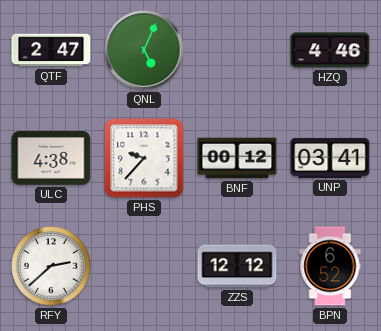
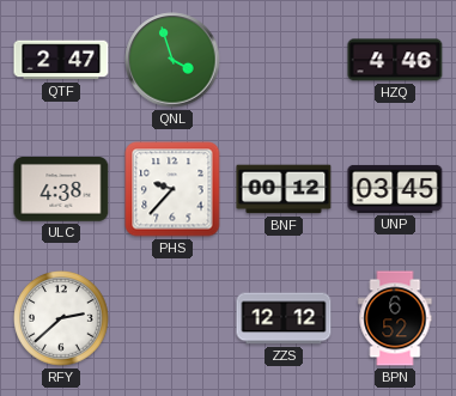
QNL: 5:04 -> 3:57 (172, 60)
UNP: 03:41 -> 03:45 (395, 189)
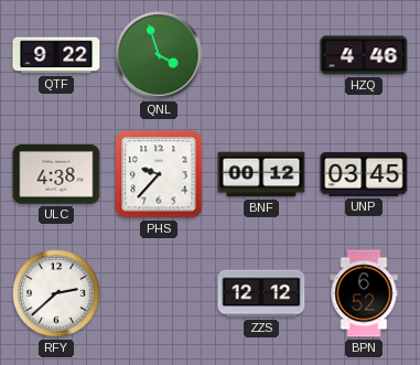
QTF: 2:47 -> 9:22 (56, 55)
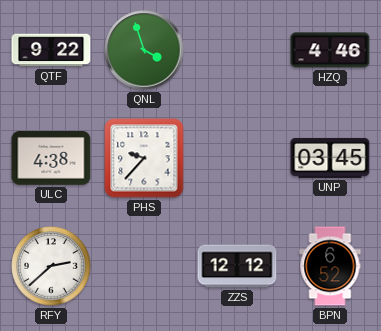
BNF: 00:12 -> none (261, 174)
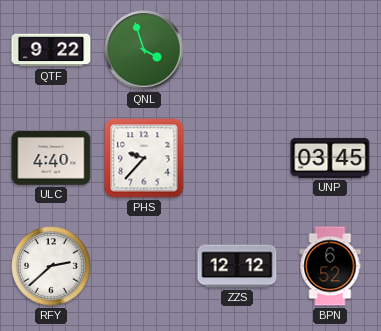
HZQ: 4:46 -> none (330, 50)
ULC: 4:38 -> 4:40 (51, 158)
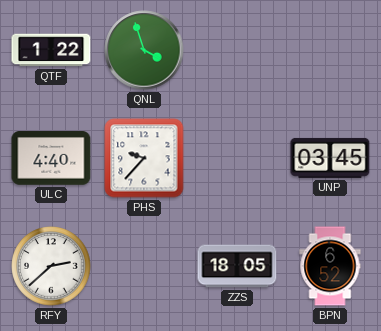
QTF: 9:22 -> 1:22 (51, 50)
ZZS: 12:12 -> 18:05 (237, 266)
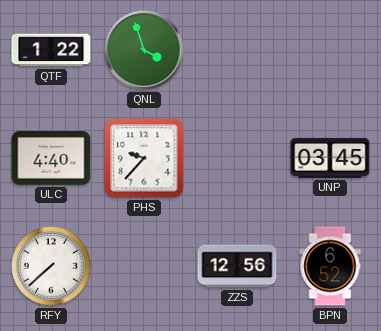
RFY: 2:38 -> 7:38 (51, 266)
ZZS: 18:05 -> 12:56 (237, 266)
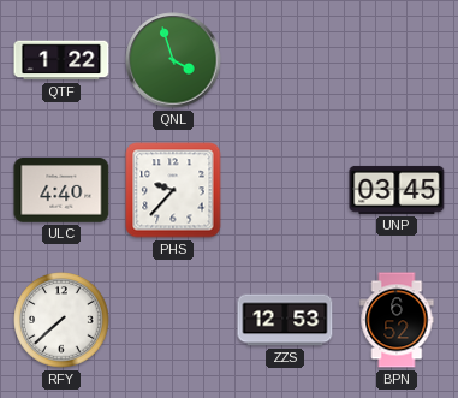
ZZS: 12:56 -> 12:53 (285, 320)
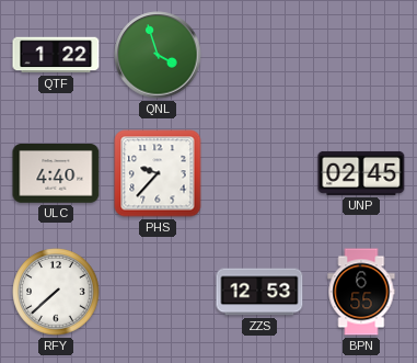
UNP: 03:45 -> 02:45 (361, 173)
BPN: 6:52 -> 6:55 (361, 292)
